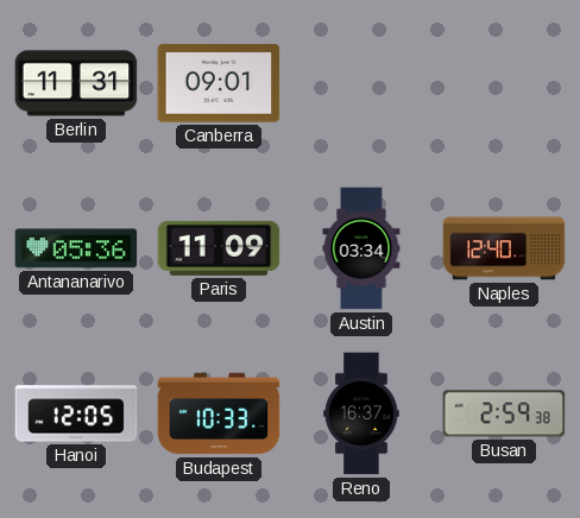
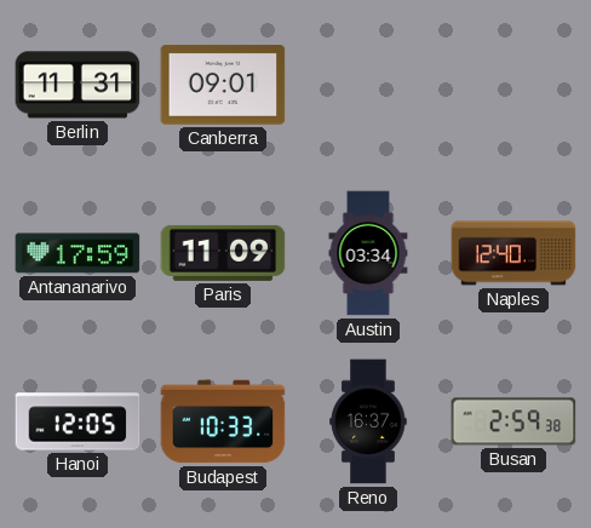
Antananarivo: 05:36 -> 17:59 (78, 253)
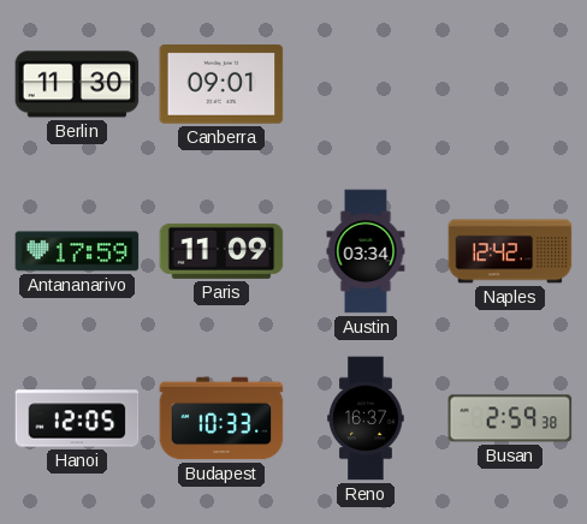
Berlin: 11:31 -> 11:30 (77, 84)
Naples: 12:40 -> 12:42 (510, 251)
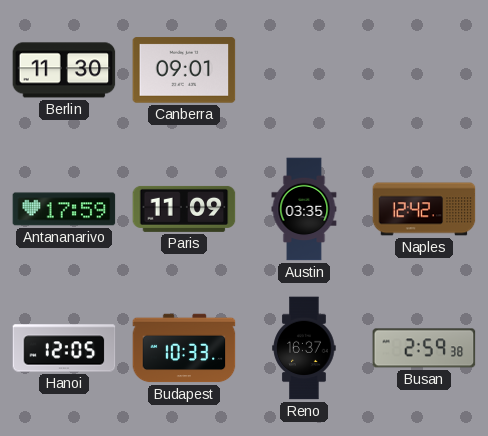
Austin: 03:34 -> 03:35 (304, 209)
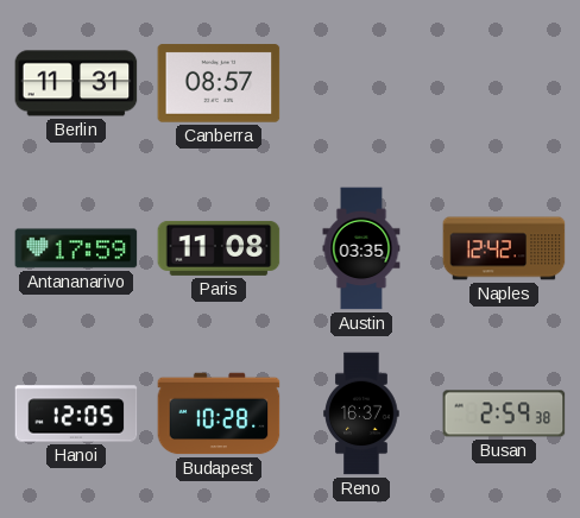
Berlin: 11:30 -> 11:31 (76, 83)
Canberra: 09:01 -> 08:57 (219, 83)
Paris: 11:09 -> 11:08 (219, 248)
Budapest: 10:33 -> 10:28 (219, 413)
